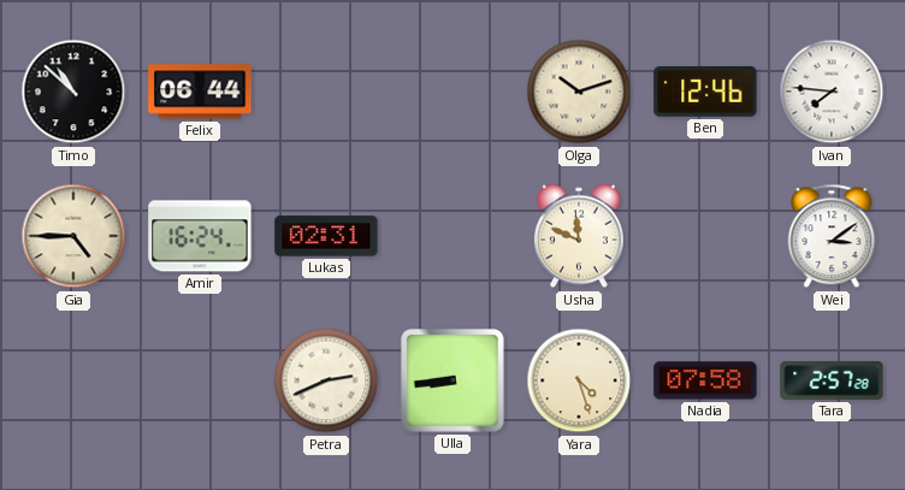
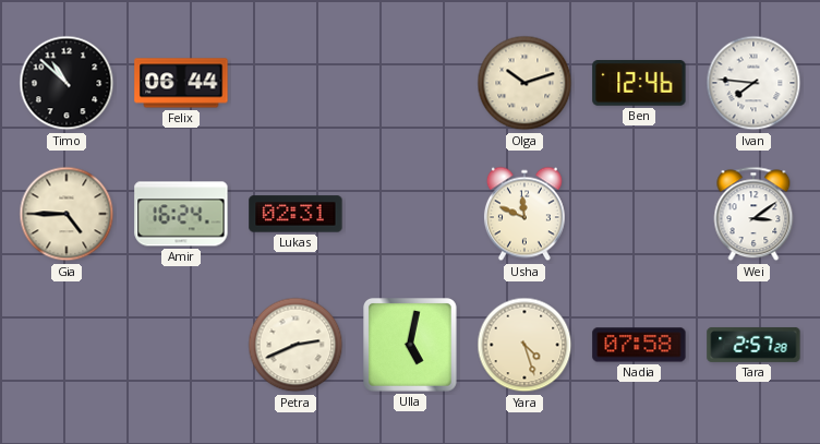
Ulla: 8:44 -> 5:02 (411, 346)
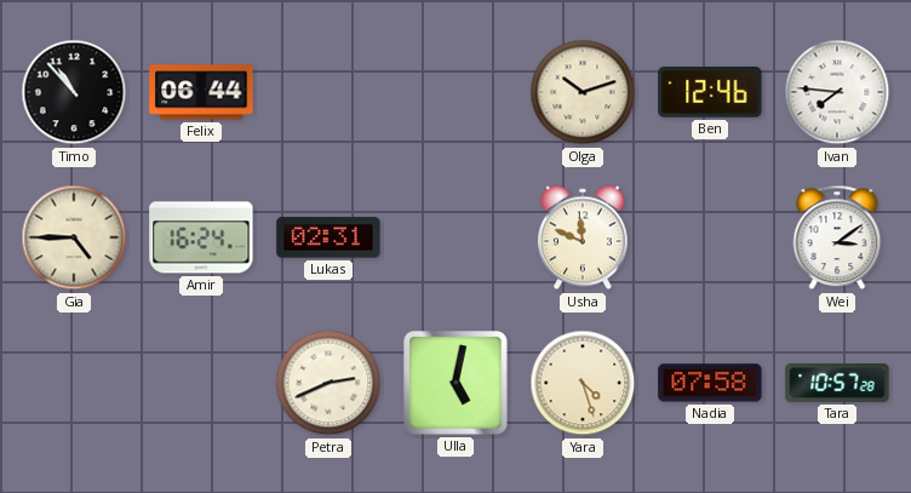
Timo: 10:52 -> 10:53 (74, 92)
Tara: 2:57 -> 10:57 (837, 383)
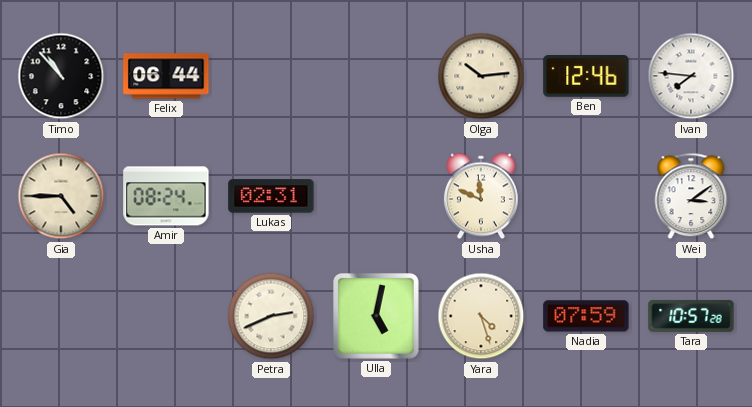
Olga: 10:12 -> 10:14 (481, 76)
Amir: 16:24 -> 08:24 (166, 196)
Nadia: 07:58 -> 07:59 (586, 316)
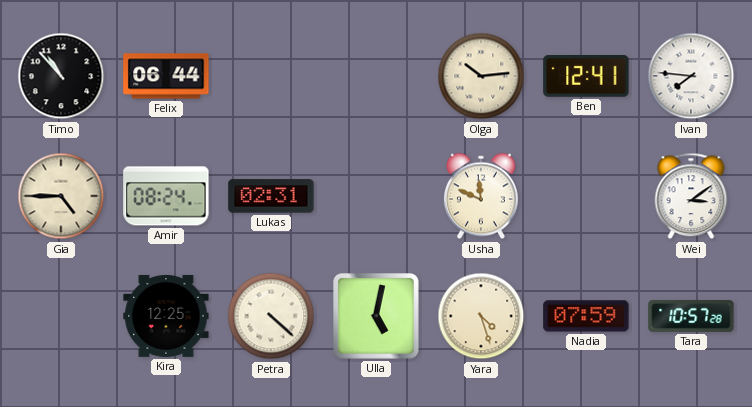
Ben: 12:46 -> 12:41 (586, 77)
Kira: none -> 12:25 (166, 316)
Petra: 2:41 -> 4:22 (271, 316)
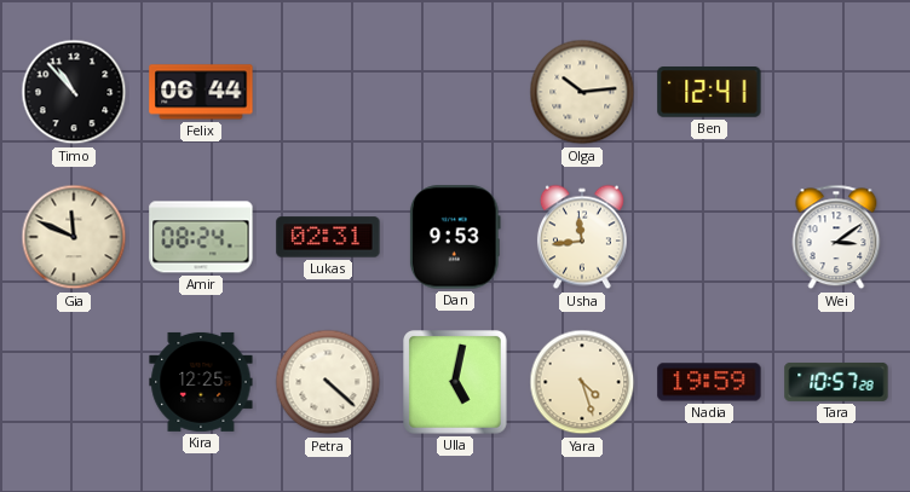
Ivan: 7:46 -> none (691, 76)
Gia: 4:45 -> 11:49 (74, 237)
Dan: none -> 9:53 (455, 237)
Usha: 11:49 -> 11:44 (582, 237)
Nadia: 07:59 -> 19:59 (709, 382)
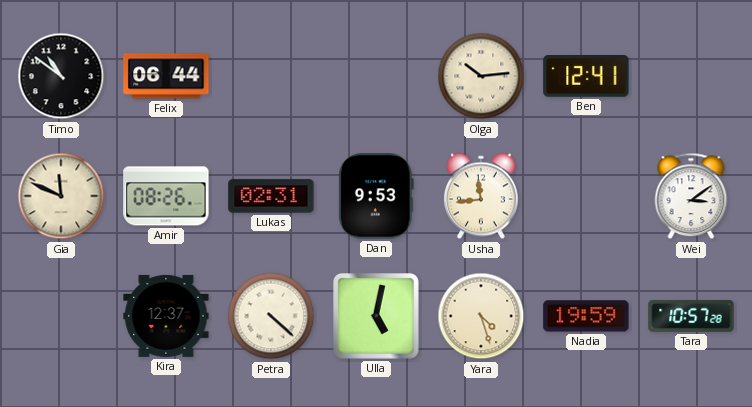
Timo: 10:53 -> 10:51 (61, 76)
Amir: 08:24 -> 08:26 (166, 196)
Kira: 12:25 -> 12:37 (166, 316)
